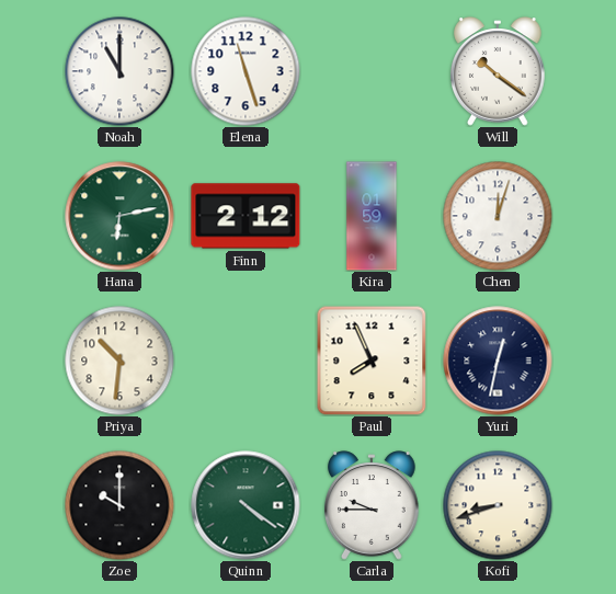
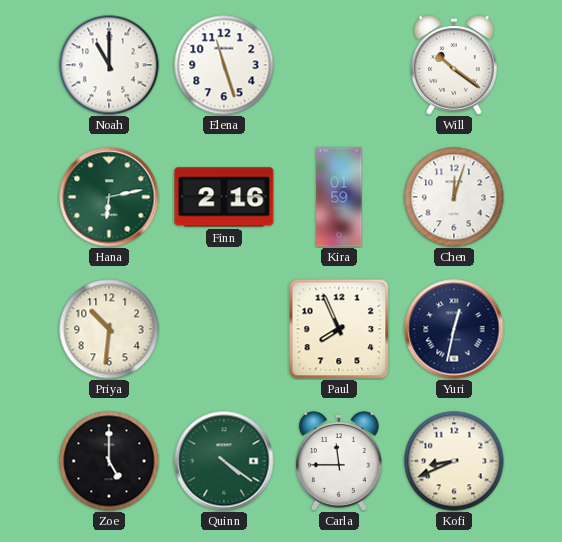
Finn: 2:12 -> 2:16 (224, 197)
Zoe: 10:00 -> 5:00 (109, 461)
Carla: 9:45 -> 11:45 (340, 461)
Kofi: 8:42 -> 8:41 (454, 461)
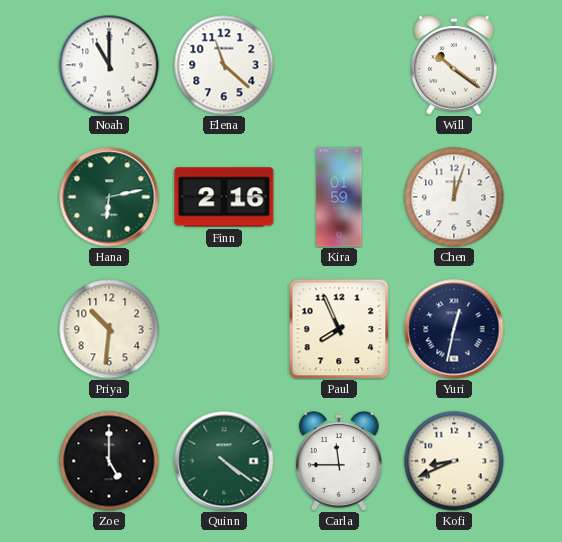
Elena: 11:27 -> 11:22 (224, 65)
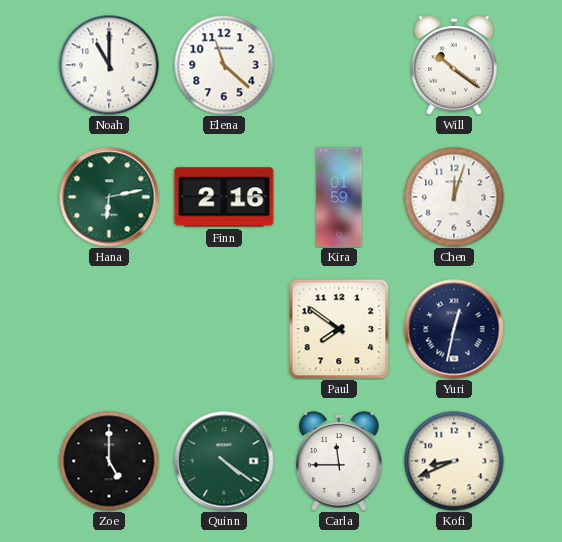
Priya: 10:31 -> none (109, 329)
Paul: 7:56 -> 7:51 (339, 329)
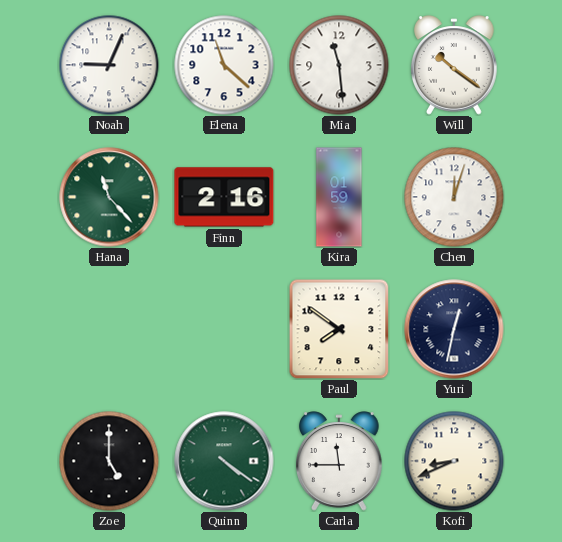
Noah: 11:00 -> 9:04 (109, 65)
Mia: none -> 11:29 (339, 65)
Hana: 6:13 -> 11:23 (109, 197)
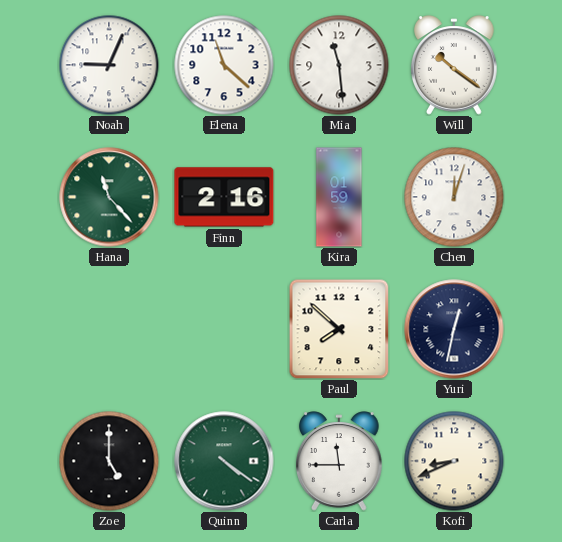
Paul: 7:51 -> 7:52 (339, 329)
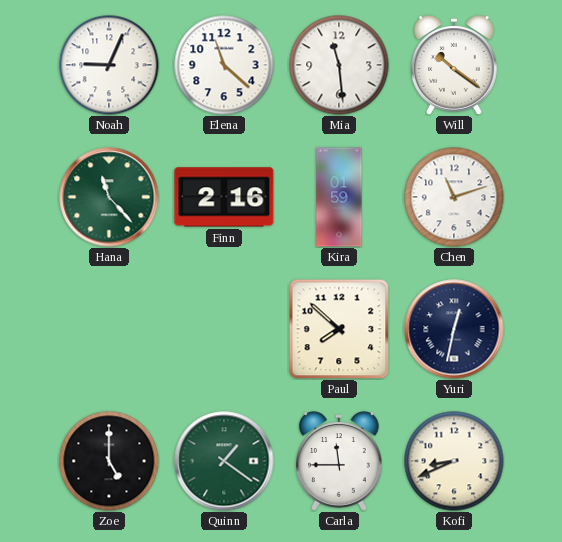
Chen: 12:03 -> 11:12 (454, 197)
Quinn: 4:21 -> 1:21 (224, 461)
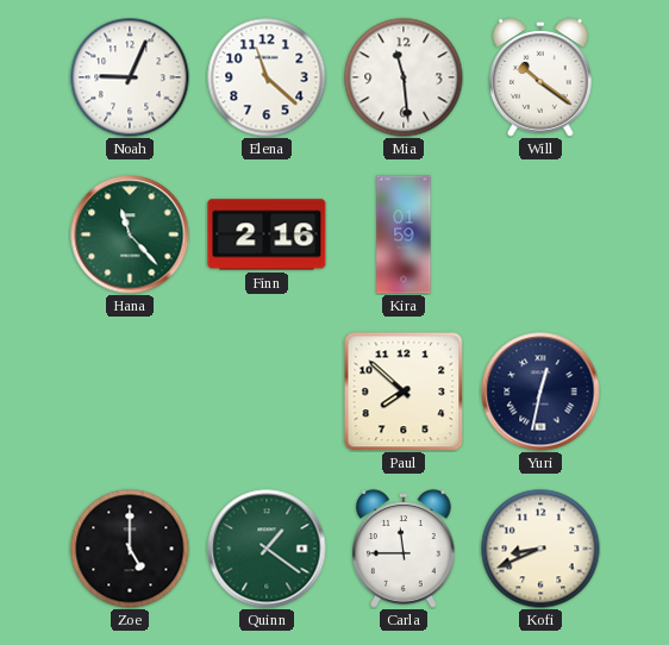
Chen: 11:12 -> none (454, 197)
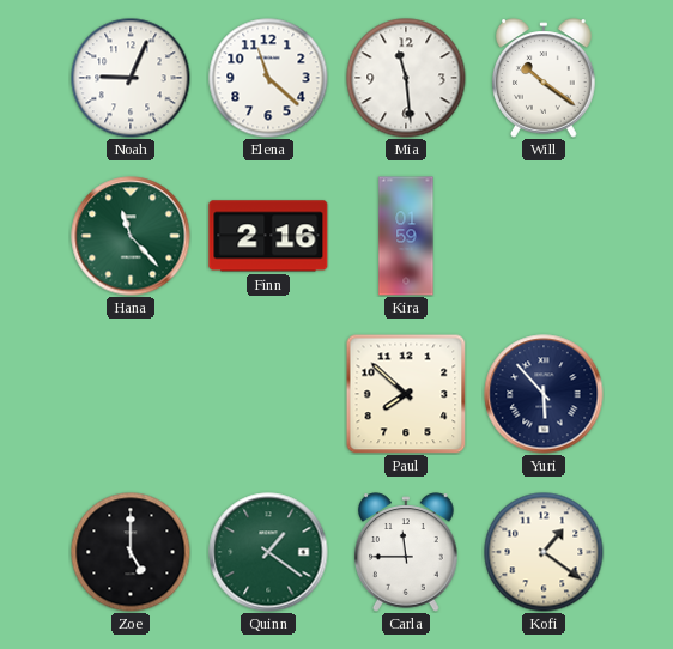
Yuri: 12:32 -> 5:53 (544, 394)
Kofi: 8:41 -> 1:21 (544, 552)
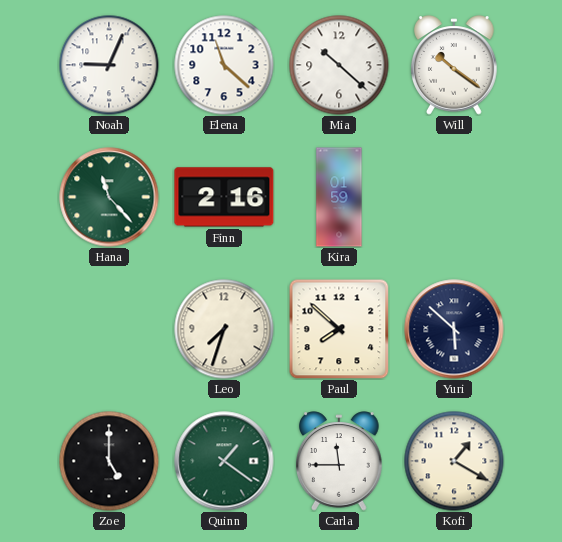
Mia: 11:29 -> 10:22 (339, 65)
Leo: none -> 7:33 (224, 329)
Yuri: 5:53 -> 5:52 (454, 329)
Kofi: 1:21 -> 1:20 (454, 461)
